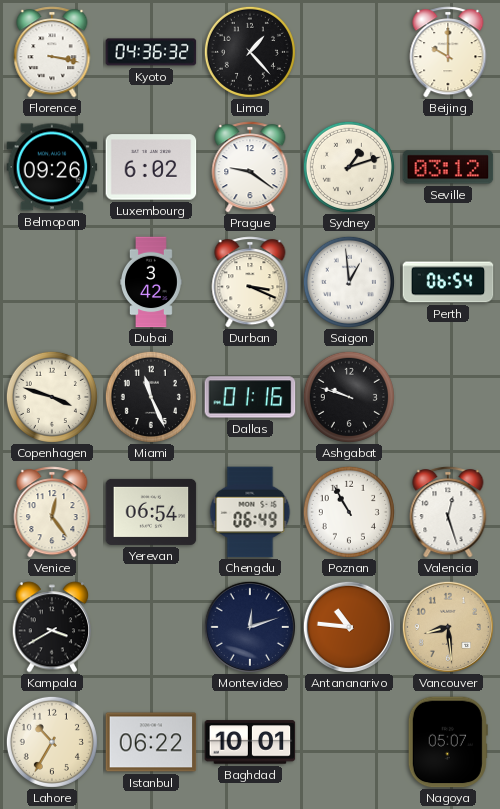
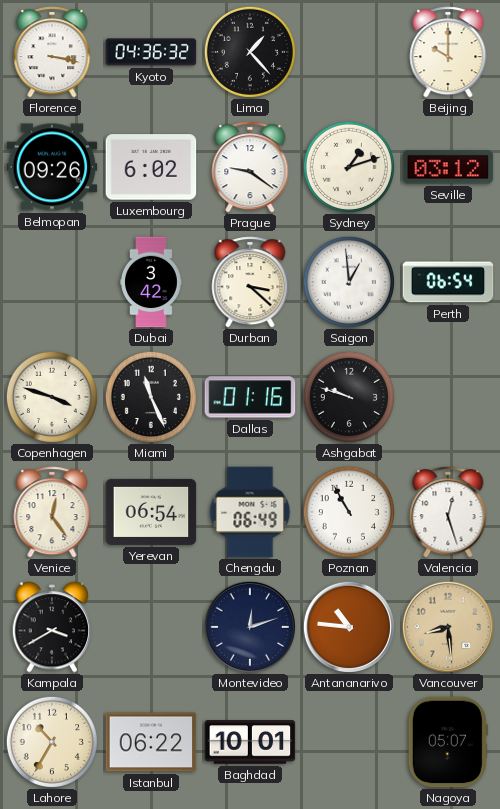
Durban: 3:19 -> 3:22 (250, 282)
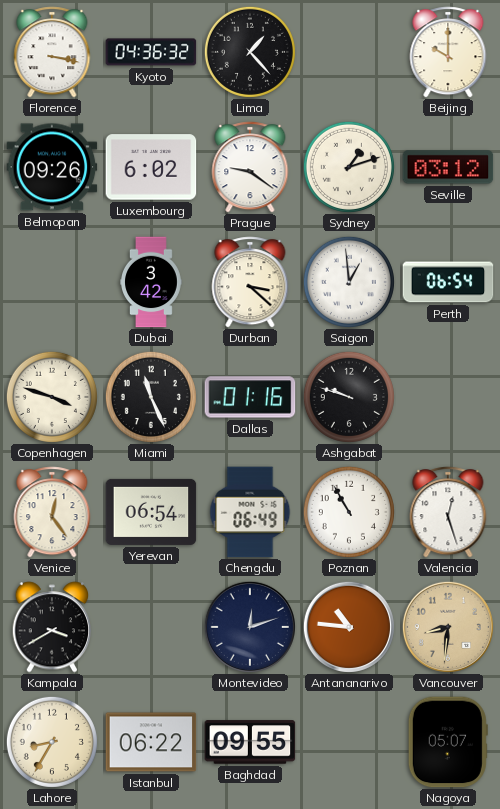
Vancouver: 8:29 -> 8:31 (448, 627)
Lahore: 10:35 -> 8:35 (52, 742)
Baghdad: 10:01 -> 09:55 (250, 742)
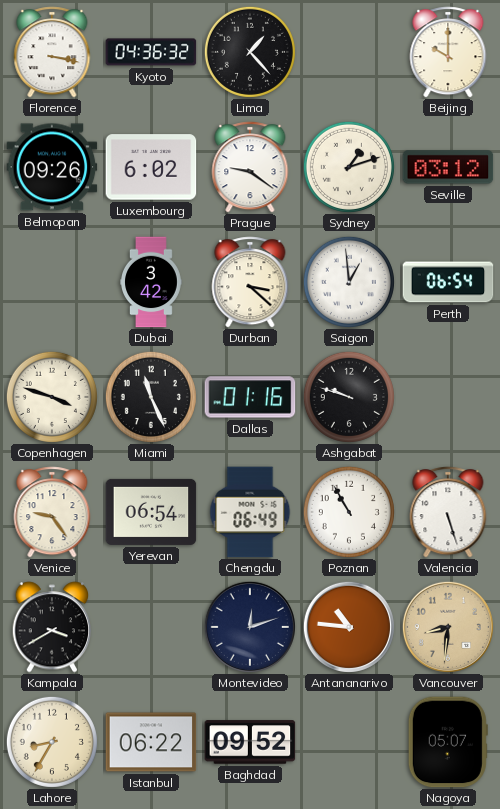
Venice: 12:24 -> 9:24 (52, 512)
Valencia: 12:27 -> 5:27 (448, 512)
Baghdad: 09:55 -> 09:52 (250, 742)
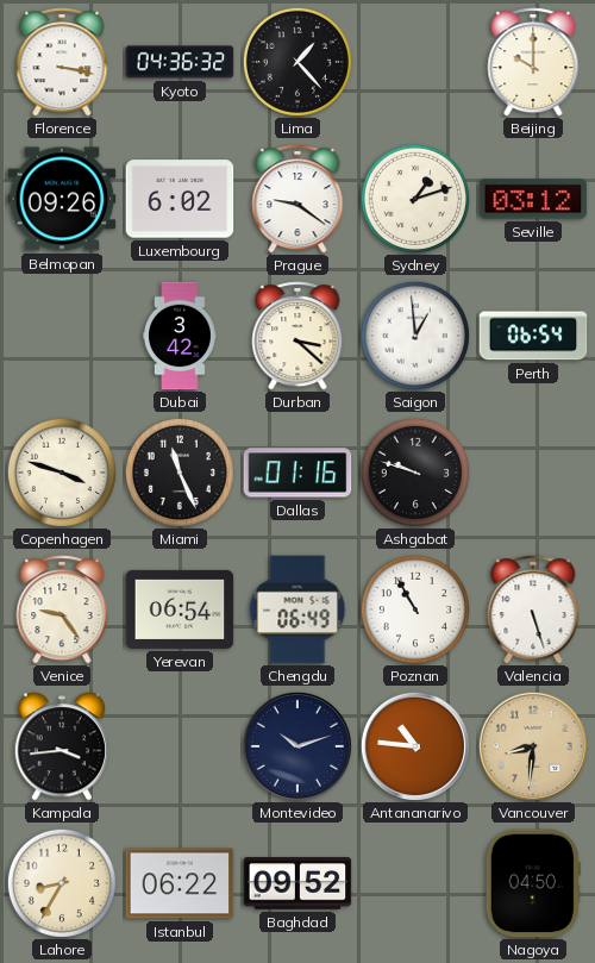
Kampala: 3:40 -> 3:44 (62, 746)
Montevideo: 12:12 -> 10:12 (297, 746)
Nagoya: 05:07 -> 04:50 (533, 883)
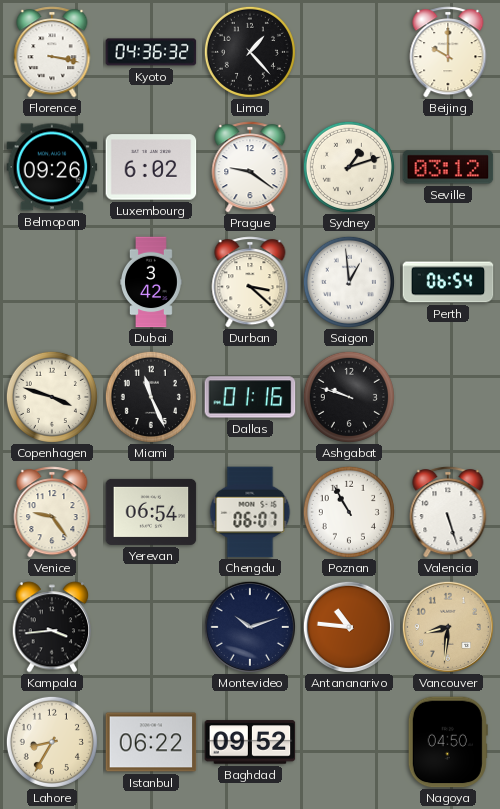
Chengdu: 06:49 -> 06:07 (250, 512)
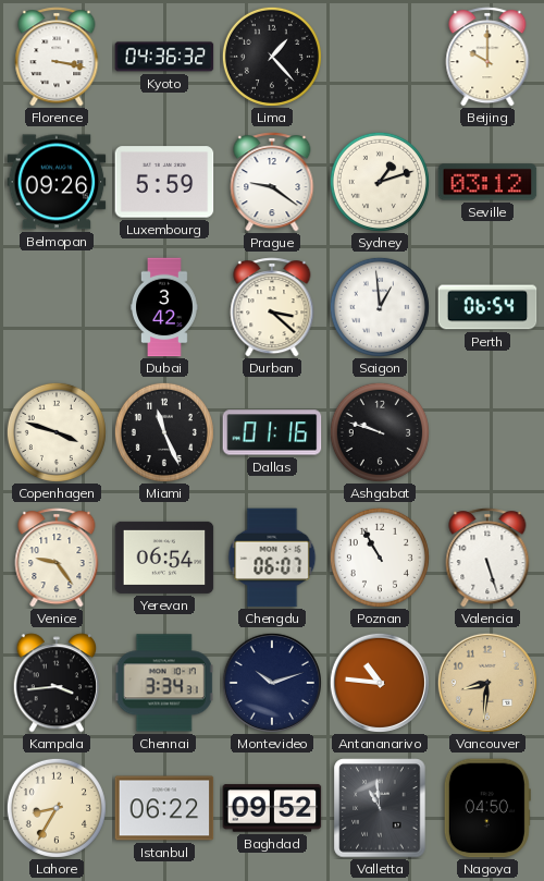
Luxembourg: 6:02 -> 5:59 (164, 182)
Chennai: none -> 3:34 (164, 683)
Valletta: none -> 10:59 (380, 808)
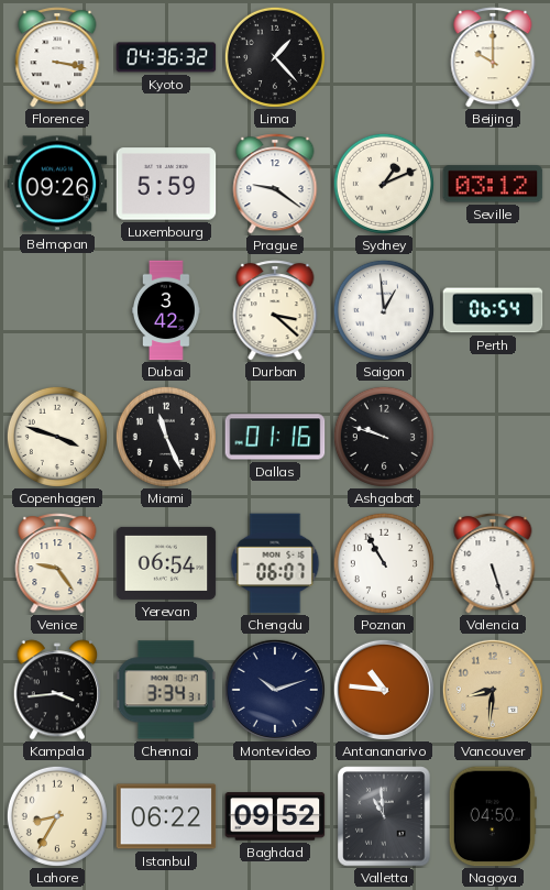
Sydney: 1:12 -> 1:11 (384, 184)
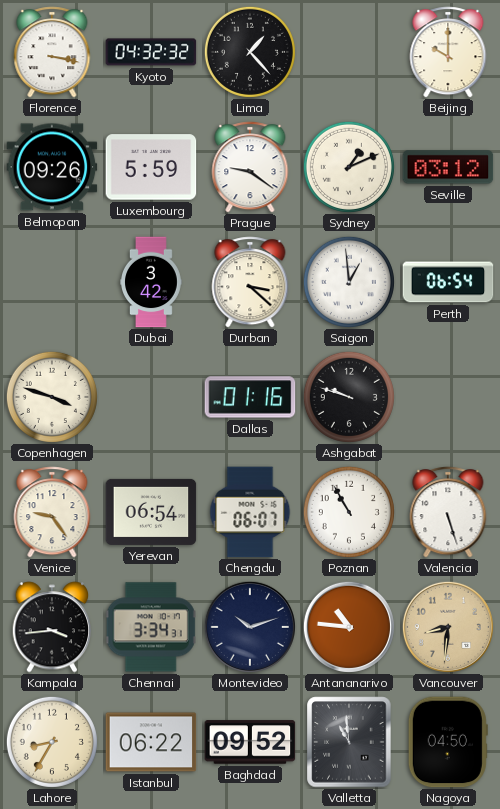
Kyoto: 04:36 -> 04:32 (151, 52)
Miami: 11:26 -> none (166, 437)
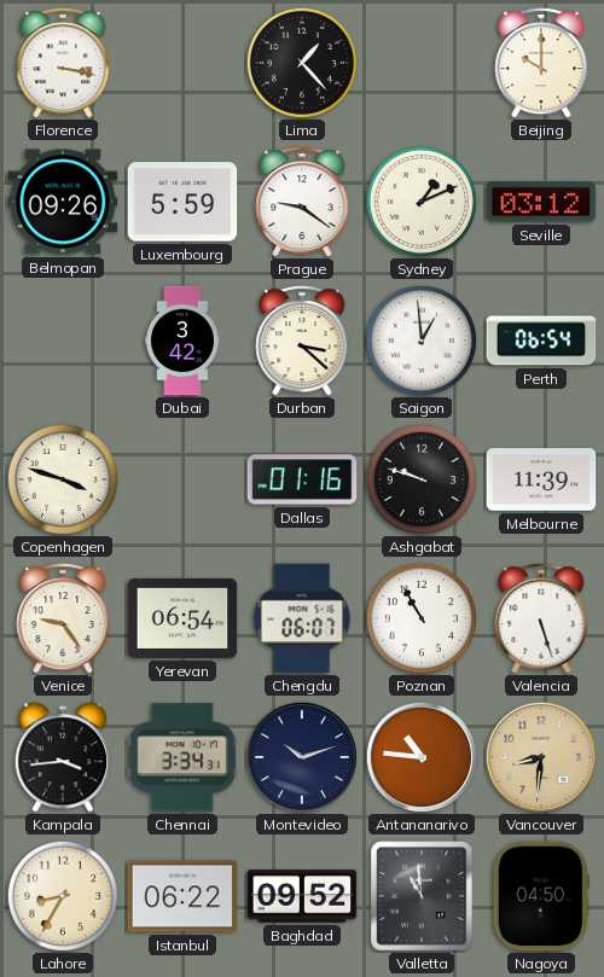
Kyoto: 04:32 -> none (151, 52)
Melbourne: none -> 11:39 (541, 479)
